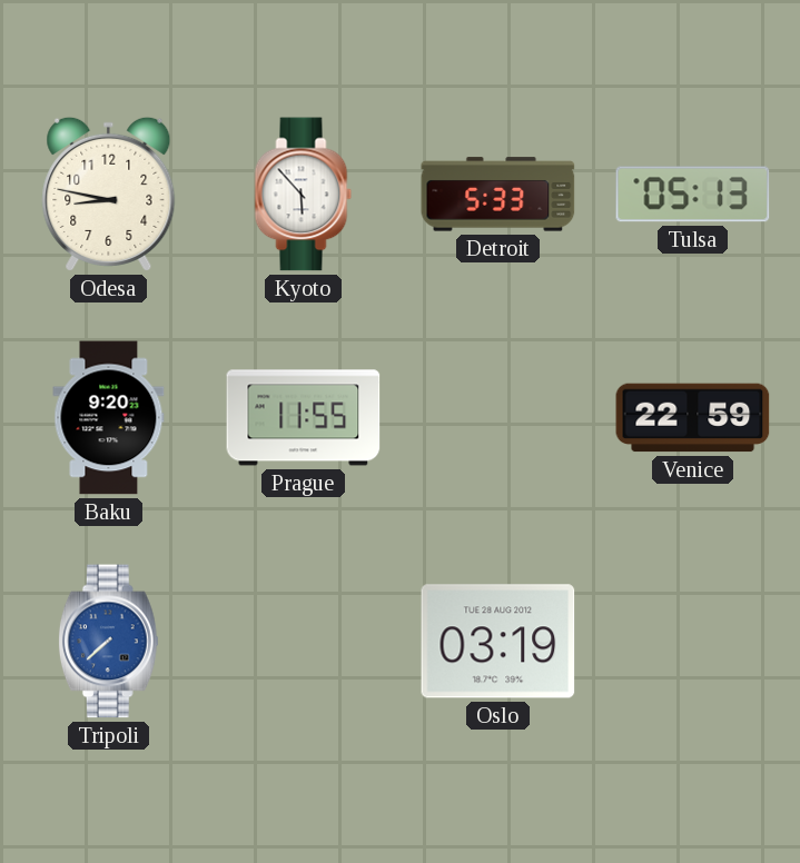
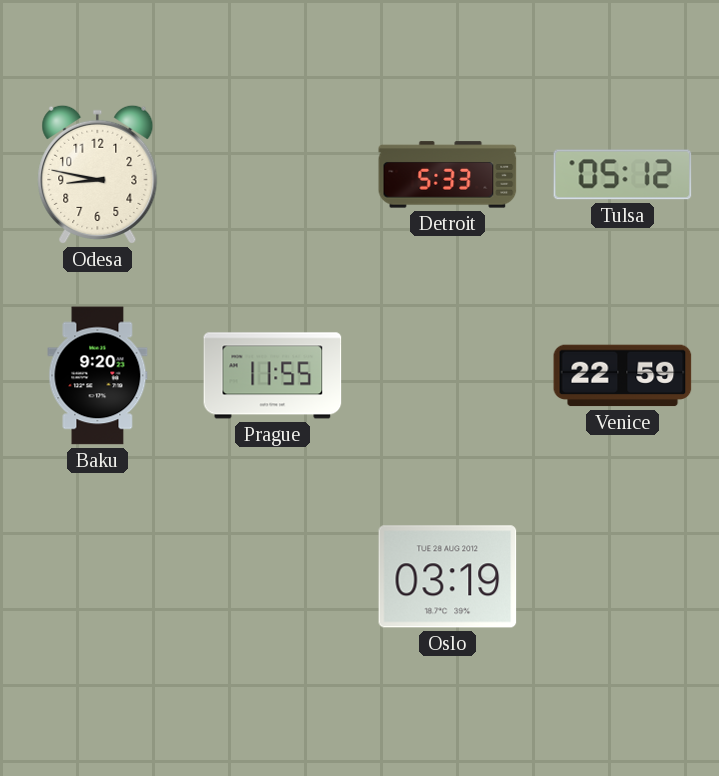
Kyoto: 5:53 -> none (304, 195)
Tulsa: 05:13 -> 05:12 (623, 175)
Tripoli: 7:38 -> none (108, 642)
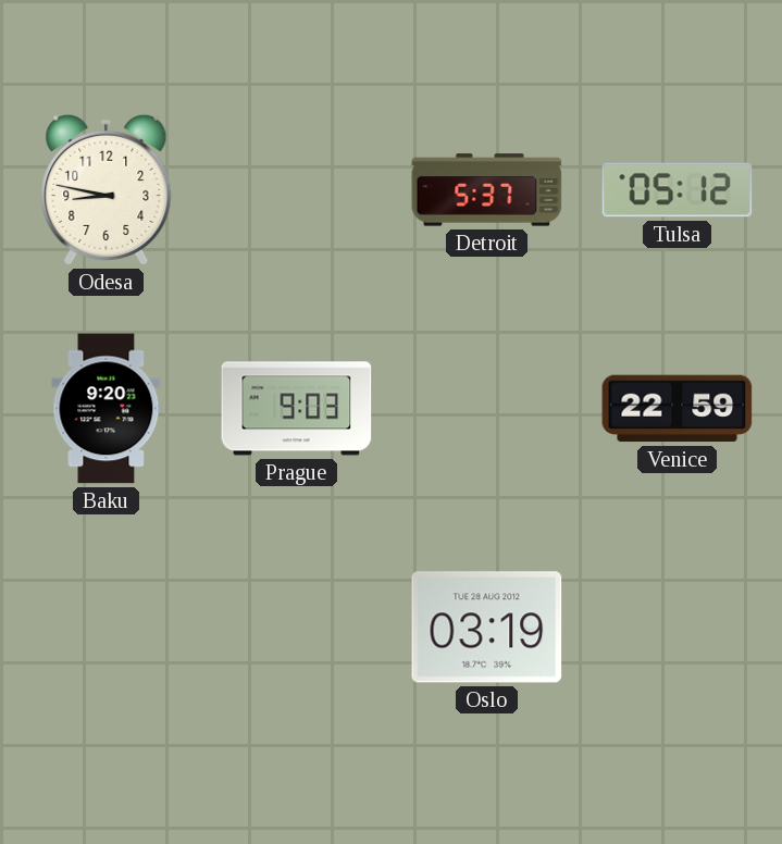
Detroit: 5:33 -> 5:37 (487, 190)
Prague: 11:55 -> 9:03 (297, 409)
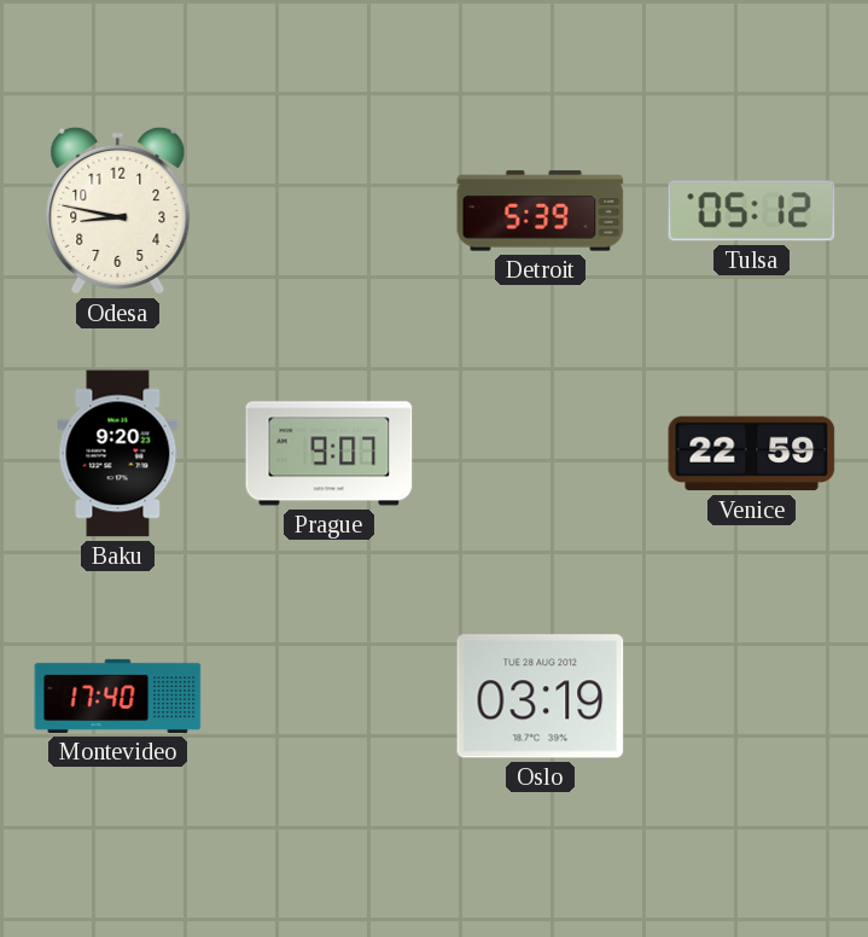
Detroit: 5:37 -> 5:39 (541, 211)
Prague: 9:03 -> 9:07 (330, 454)
Montevideo: none -> 17:40 (118, 696)
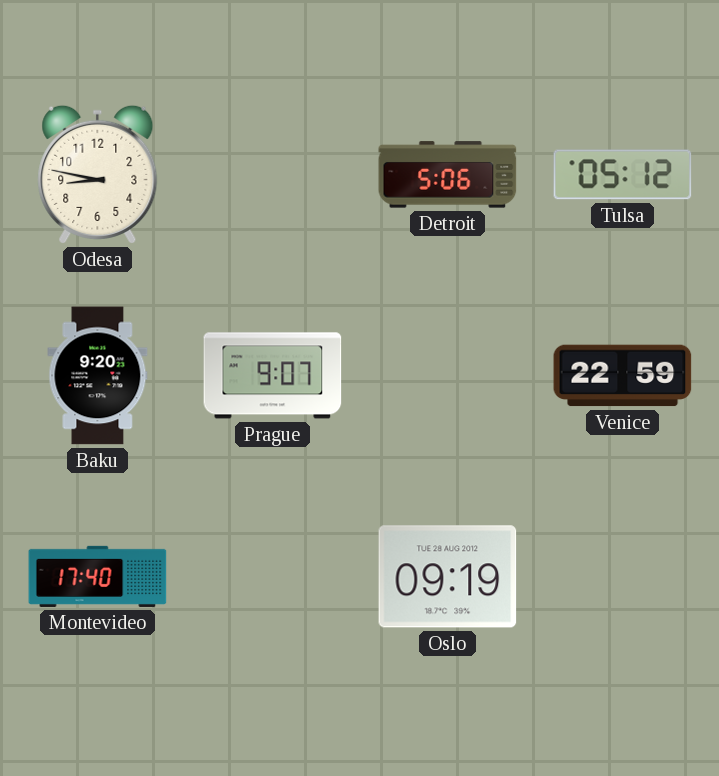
Detroit: 5:39 -> 5:06 (448, 175)
Oslo: 03:19 -> 09:19 (448, 577)
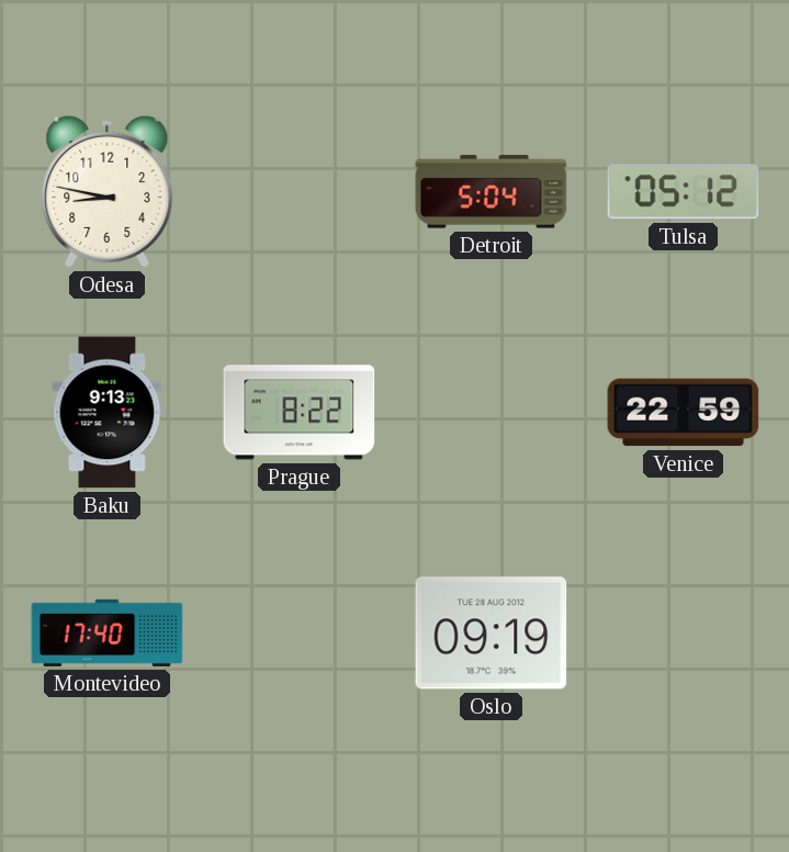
Detroit: 5:06 -> 5:04 (492, 192)
Baku: 9:20 -> 9:13 (108, 413)
Prague: 9:07 -> 8:22 (300, 413)
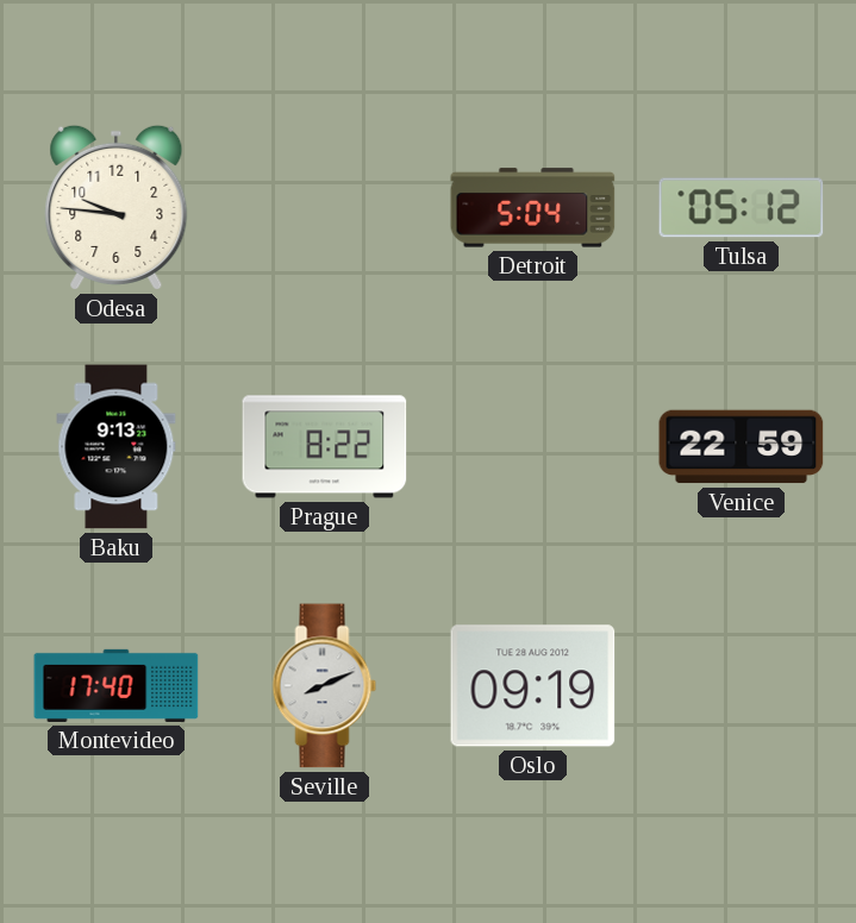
Odesa: 8:47 -> 9:46 (117, 207)
Seville: none -> 8:11 (325, 686)
